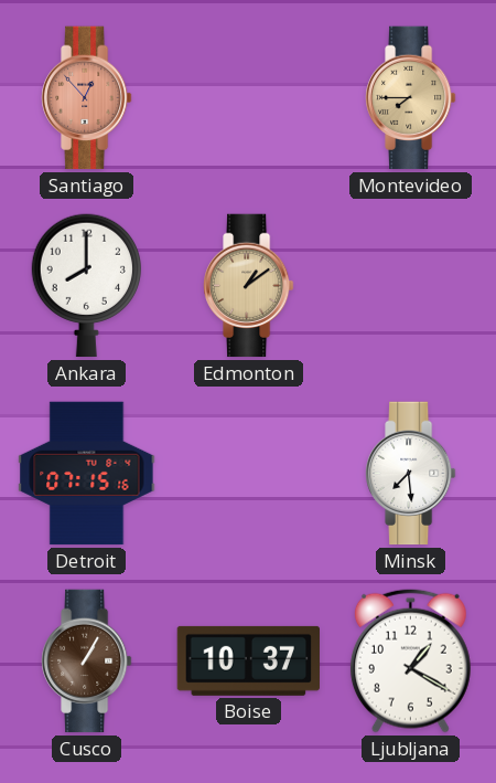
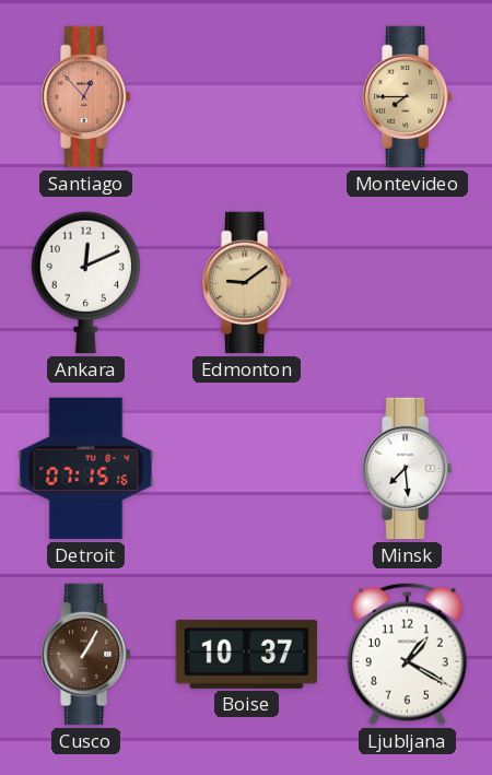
Ankara: 8:00 -> 12:11 (85, 283)
Edmonton: 1:09 -> 9:09 (247, 283)
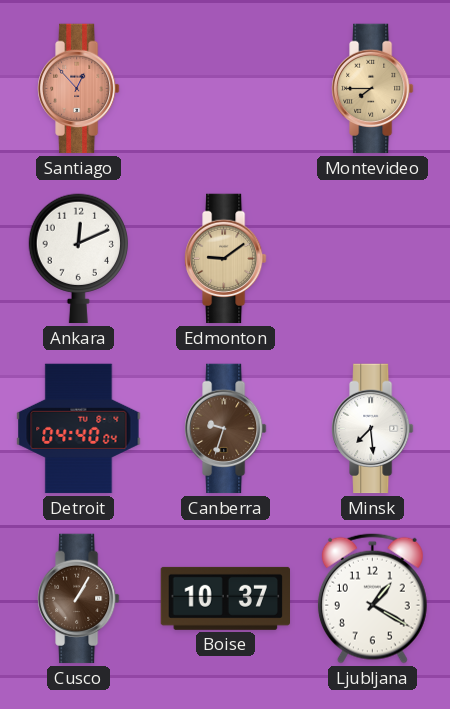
Detroit: 07:15 -> 04:40 (79, 429)
Canberra: none -> 9:33 (226, 429)
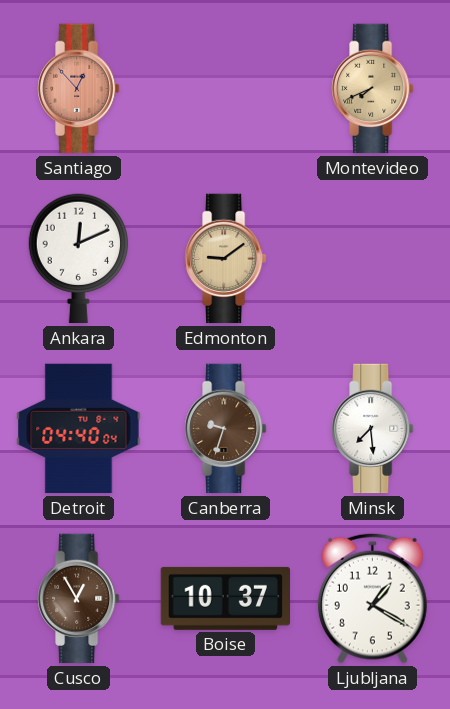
Montevideo: 7:45 -> 7:41 (373, 89)
Cusco: 1:05 -> 12:55 (79, 599)
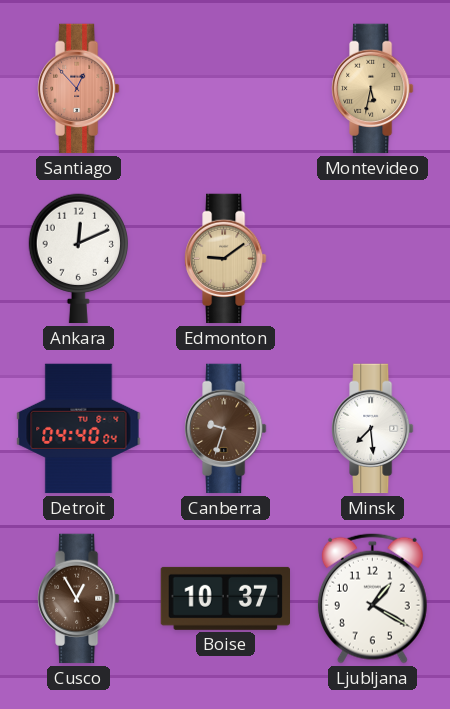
Montevideo: 7:41 -> 5:32 (373, 89)
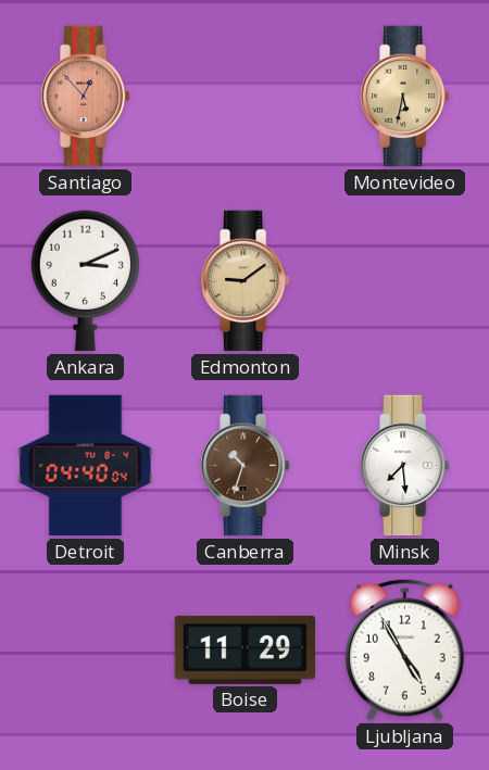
Ankara: 12:11 -> 3:11 (85, 281)
Canberra: 9:33 -> 10:33 (246, 466)
Cusco: 12:55 -> none (79, 599)
Boise: 10:37 -> 11:29 (244, 649)
Ljubljana: 1:20 -> 4:55 (404, 649)
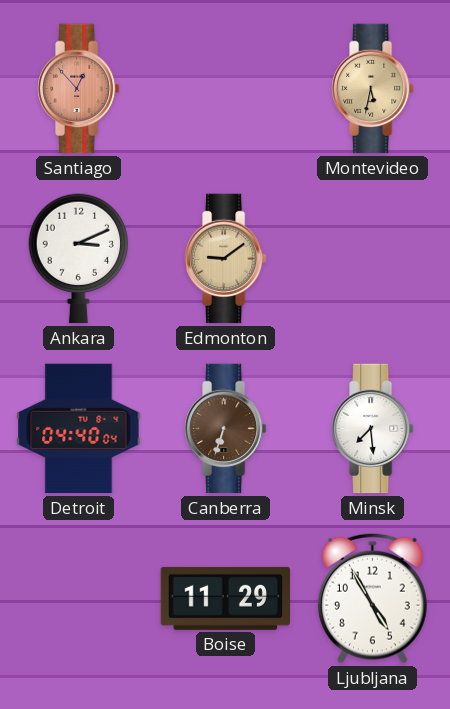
Canberra: 10:33 -> 6:33 (226, 429)
